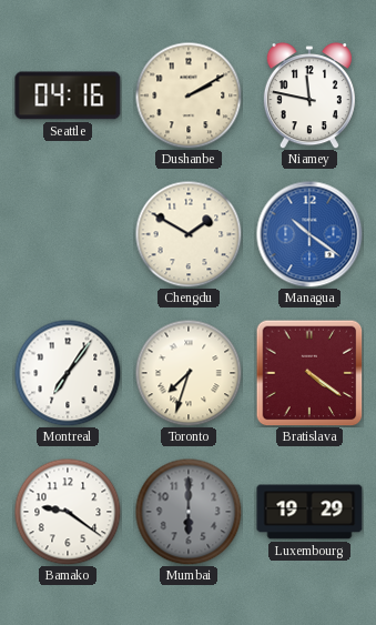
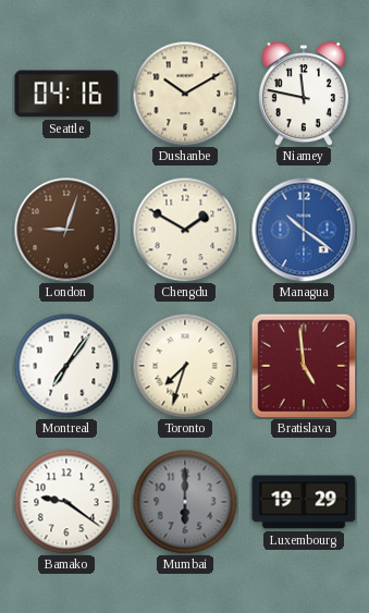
Dushanbe: 2:10 -> 10:10 (185, 94)
London: none -> 9:03 (66, 230)
Bratislava: 4:21 -> 4:59 (304, 366)
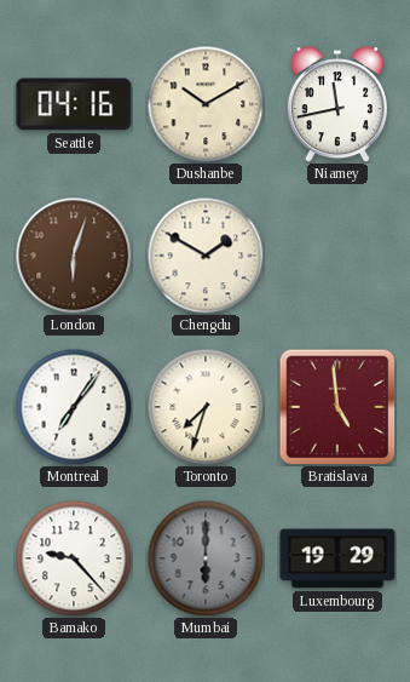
Niamey: 11:47 -> 11:43 (337, 104)
London: 9:03 -> 6:03 (74, 256)
Managua: 10:21 -> none (304, 230)
Bamako: 9:21 -> 9:23 (74, 558)
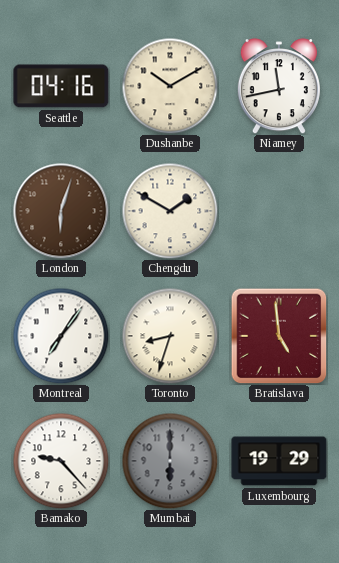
Toronto: 7:33 -> 8:33 (170, 336)
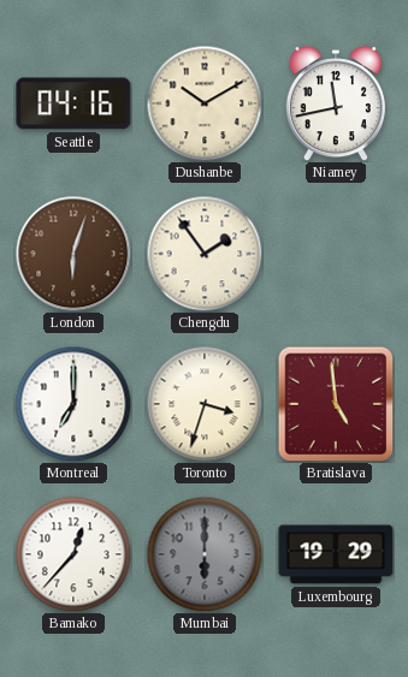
Chengdu: 1:50 -> 1:54 (205, 254)
Montreal: 7:06 -> 7:00 (73, 404)
Toronto: 8:33 -> 3:33 (205, 404)
Bamako: 9:23 -> 12:37 (73, 554)
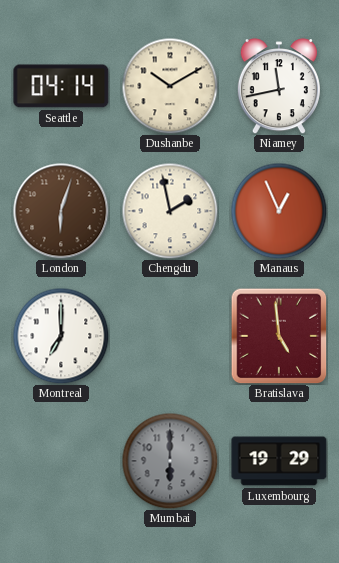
Seattle: 04:16 -> 04:14 (61, 86)
Chengdu: 1:54 -> 1:58 (170, 211)
Manaus: none -> 12:56 (279, 211)
Toronto: 3:33 -> none (205, 404)
Bamako: 12:37 -> none (73, 554)
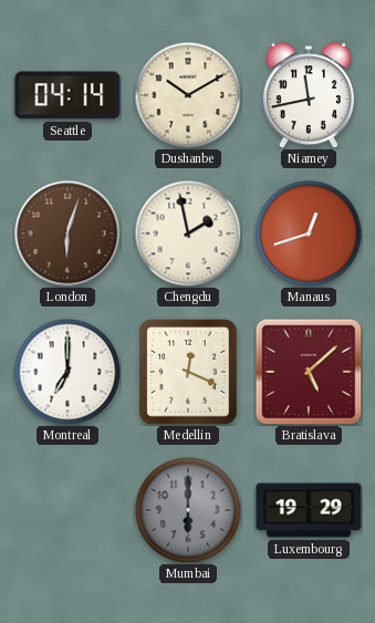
Manaus: 12:56 -> 12:42 (309, 233)
Medellin: none -> 12:19 (188, 372)
Bratislava: 4:59 -> 5:08 (309, 372)
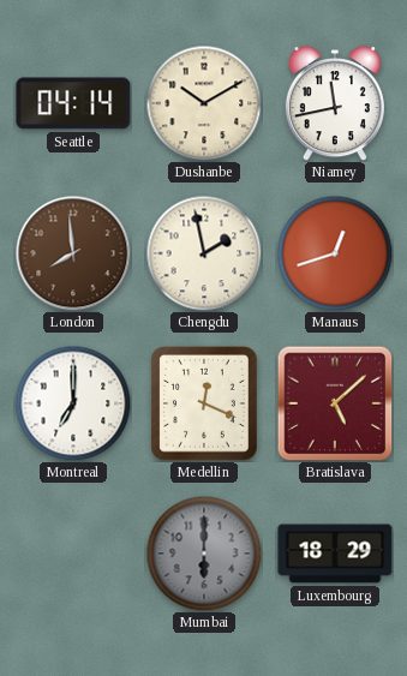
London: 6:03 -> 7:59 (73, 253)
Luxembourg: 19:29 -> 18:29 (335, 554)
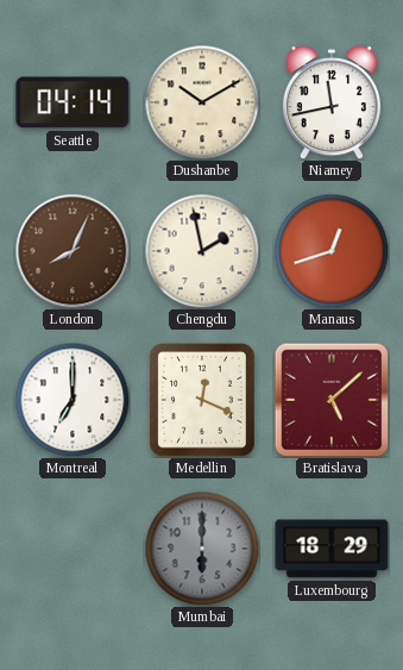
London: 7:59 -> 8:04 (73, 251)
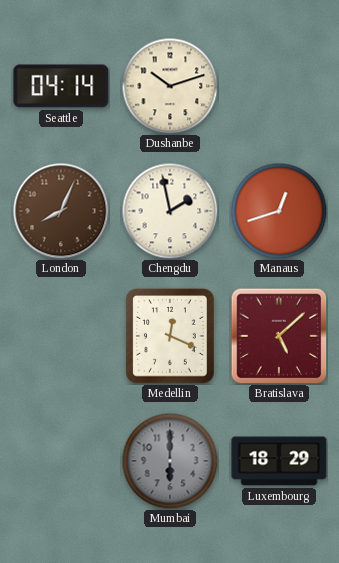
Dushanbe: 10:10 -> 10:12 (170, 86)
Niamey: 11:43 -> none (332, 102)
Montreal: 7:00 -> none (73, 400)
